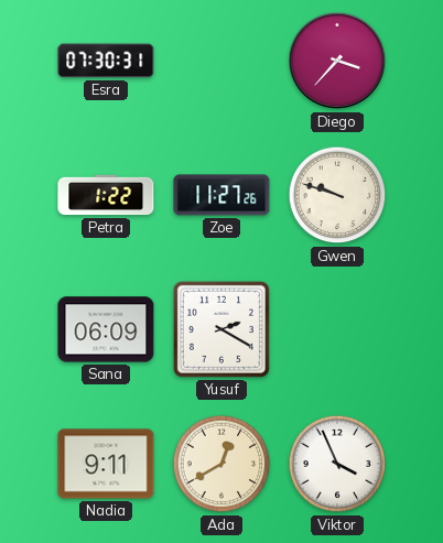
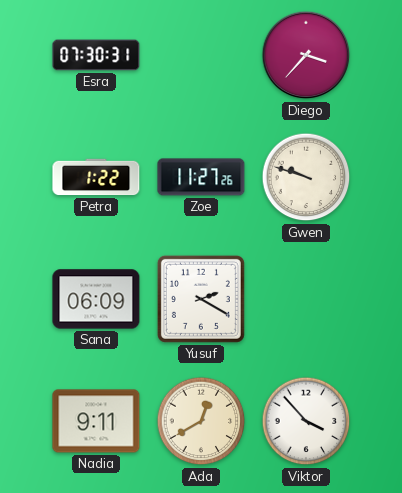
Viktor: 3:56 -> 3:53 (306, 421)
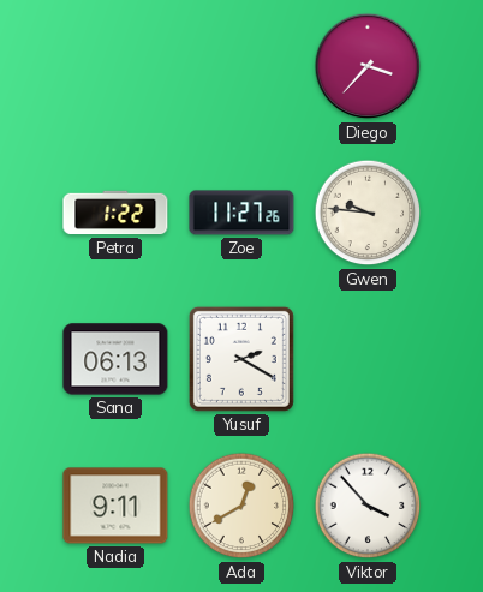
Esra: 07:30 -> none (96, 55)
Gwen: 9:48 -> 9:46 (368, 213)
Sana: 06:09 -> 06:13 (115, 359)
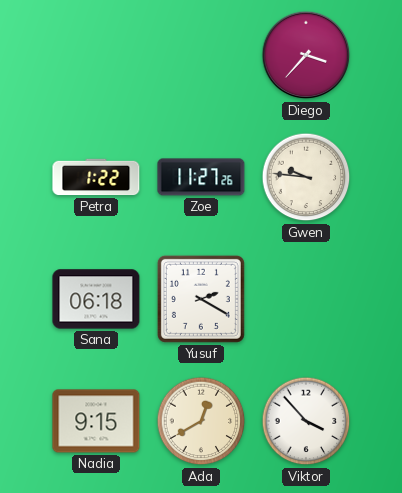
Sana: 06:13 -> 06:18 (96, 299)
Nadia: 9:11 -> 9:15 (96, 421)
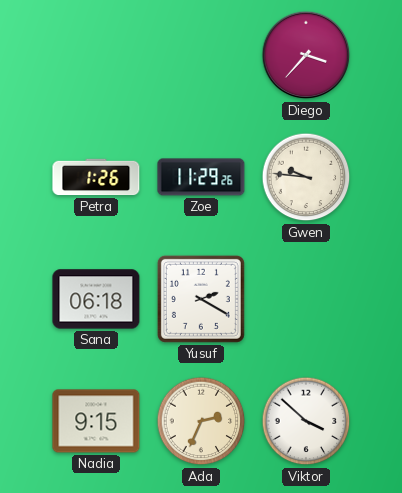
Petra: 1:22 -> 1:26 (96, 177)
Zoe: 11:27 -> 11:29 (201, 177)
Ada: 12:40 -> 2:34 (201, 421)
Viktor: 3:53 -> 3:52 (306, 421)
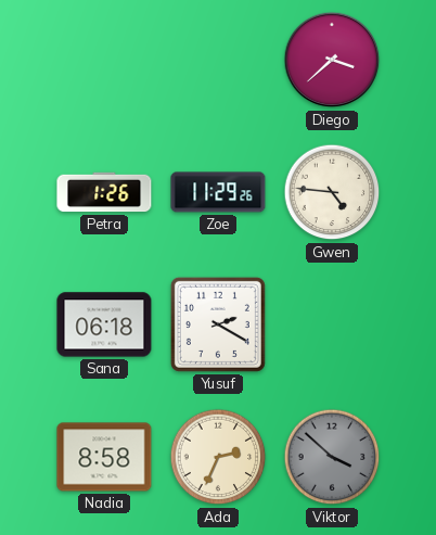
Diego: 3:37 -> 3:38 (332, 60)
Gwen: 9:46 -> 4:46 (332, 192)
Nadia: 9:15 -> 8:58 (104, 457)
Viktor dial: white -> grey (332, 457)
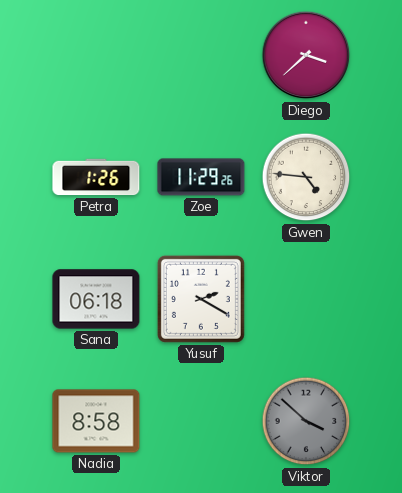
Ada: 2:34 -> none (218, 457)
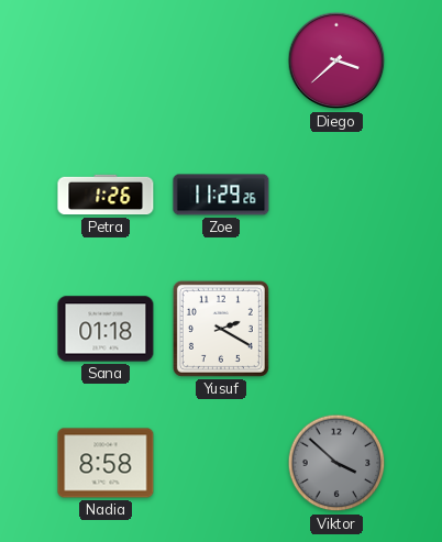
Gwen: 4:46 -> none (306, 177)
Sana: 06:18 -> 01:18 (106, 329)
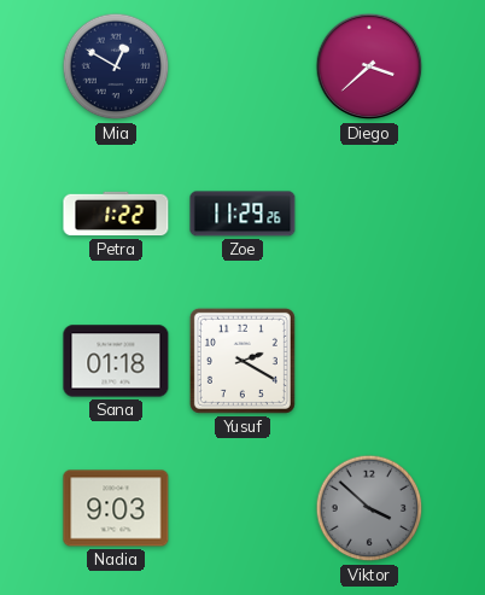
Mia: none -> 12:50 (116, 66)
Petra: 1:26 -> 1:22 (116, 214)
Nadia: 8:58 -> 9:03 (116, 508)
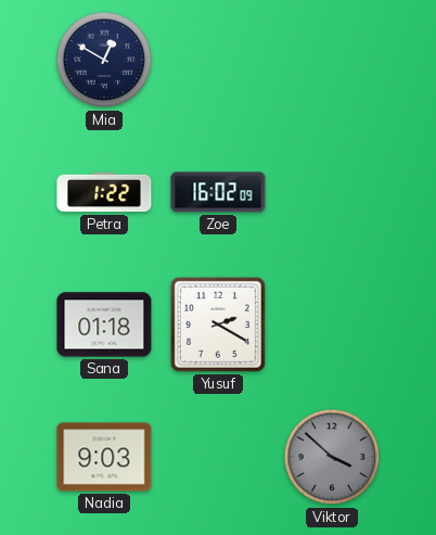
Diego: 3:38 -> none (369, 66)
Zoe: 11:29 -> 16:02 (218, 192)
